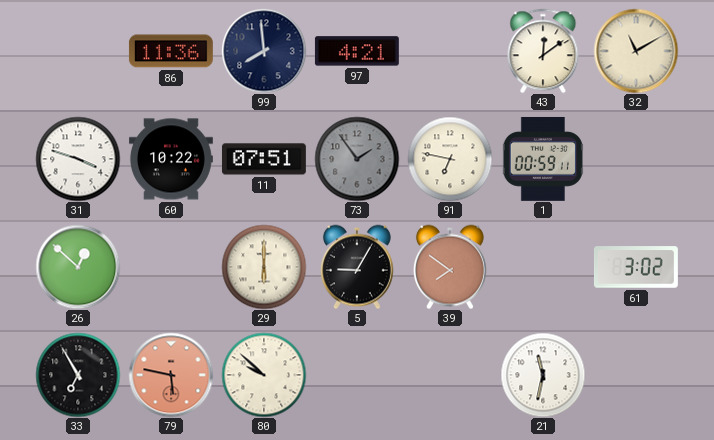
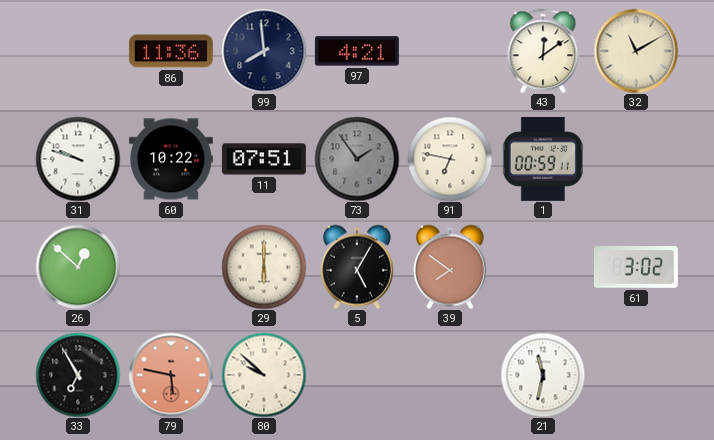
31: 3:48 -> 9:48 (78, 159)
5: 9:05 -> 5:05 (357, 267)
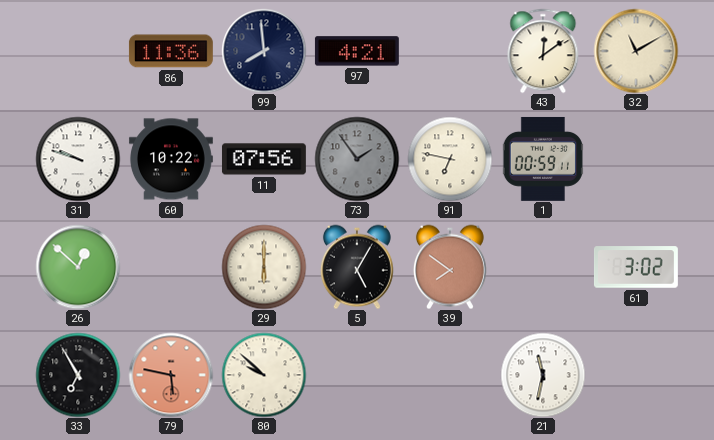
11: 07:51 -> 07:56 (264, 159)
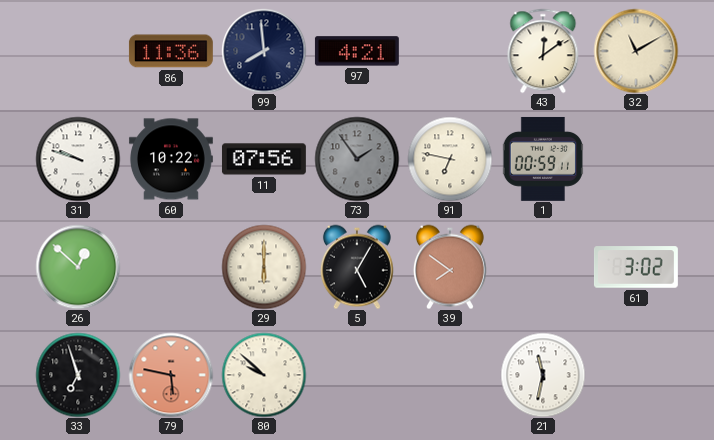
33: 6:55 -> 6:57 (78, 375)
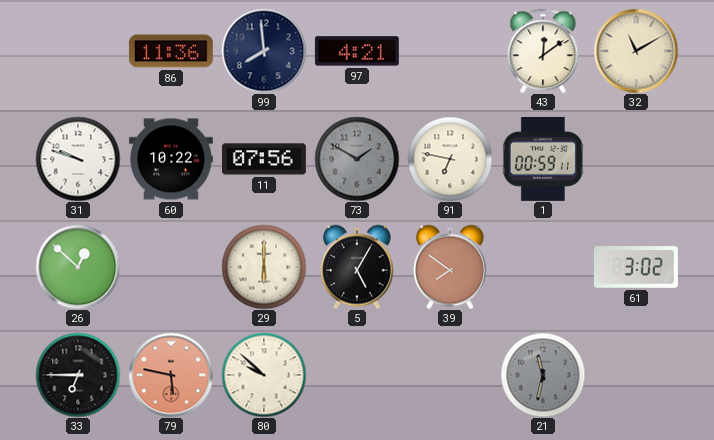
73: 1:54 -> 1:50 (357, 159)
33: 6:57 -> 6:45 (78, 375)
21 dial: white -> grey (543, 375)
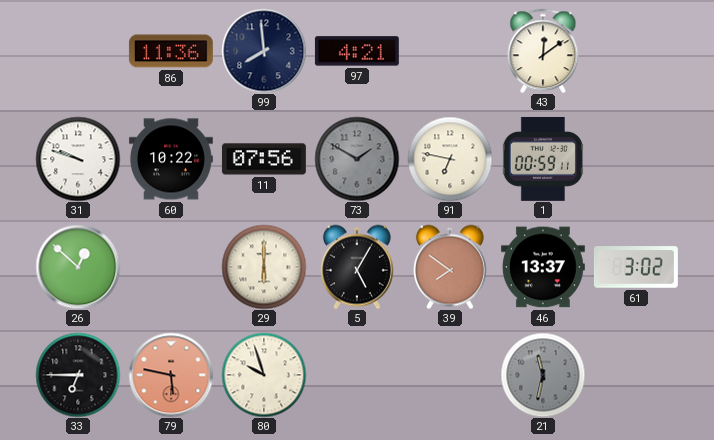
32: 11:10 -> none (636, 51)
46: none -> 13:37 (543, 267)
80: 9:52 -> 9:57 (264, 375)
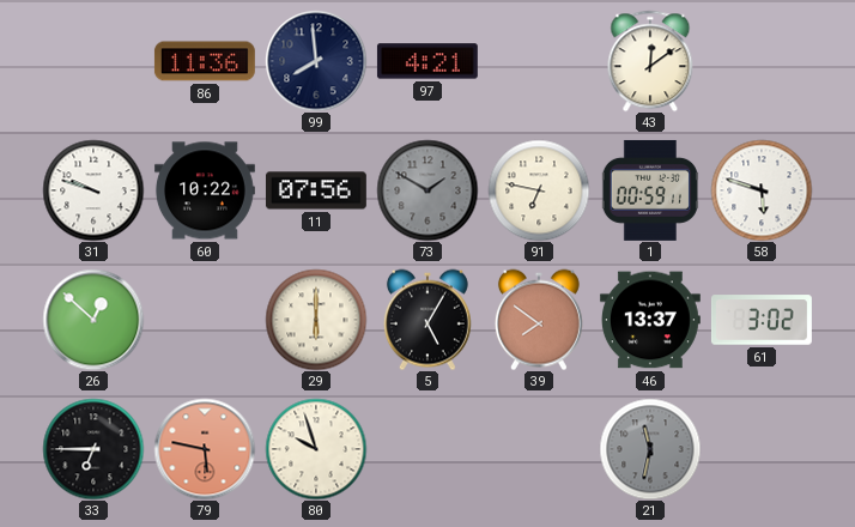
58: none -> 5:48 (762, 190)
